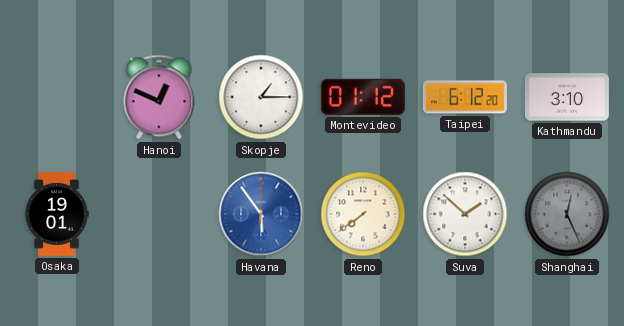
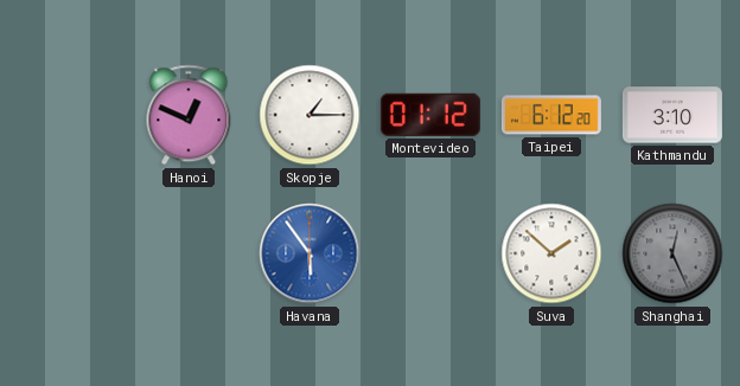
Osaka: 19:01 -> none (57, 214)
Reno: 7:39 -> none (363, 214)
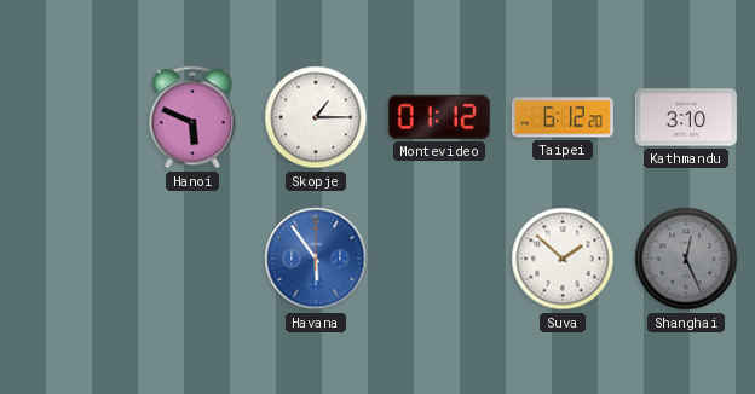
Hanoi: 12:49 -> 5:49 (192, 117)
